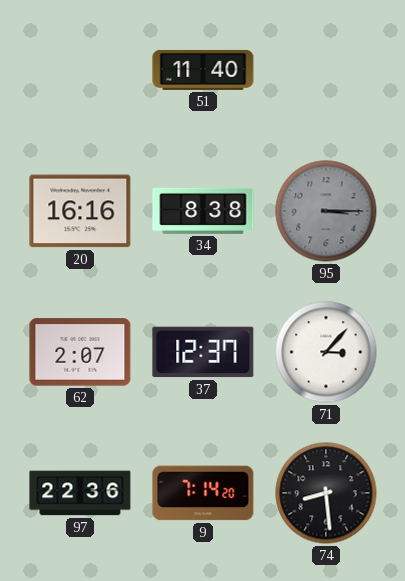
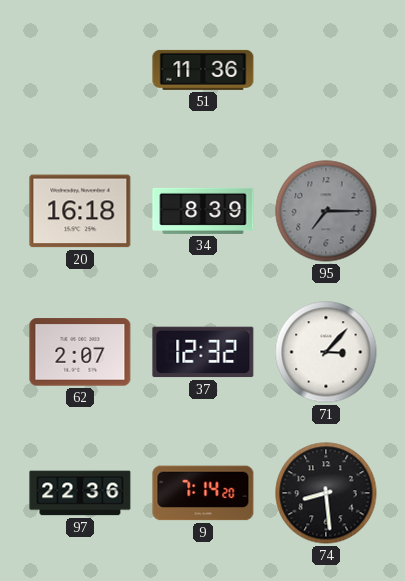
51: 11:40 -> 11:36 (203, 70)
20: 16:16 -> 16:18 (80, 211)
34: 8:38 -> 8:39 (203, 211)
95: 3:15 -> 7:15 (326, 211)
37: 12:37 -> 12:32 (203, 352)
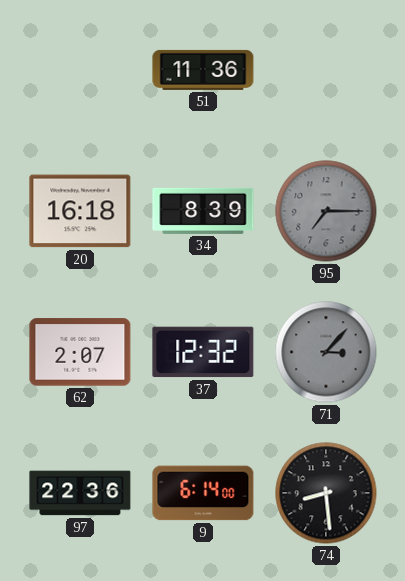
71 dial: white -> grey (326, 352)
9: 7:14 -> 6:14 (203, 493)
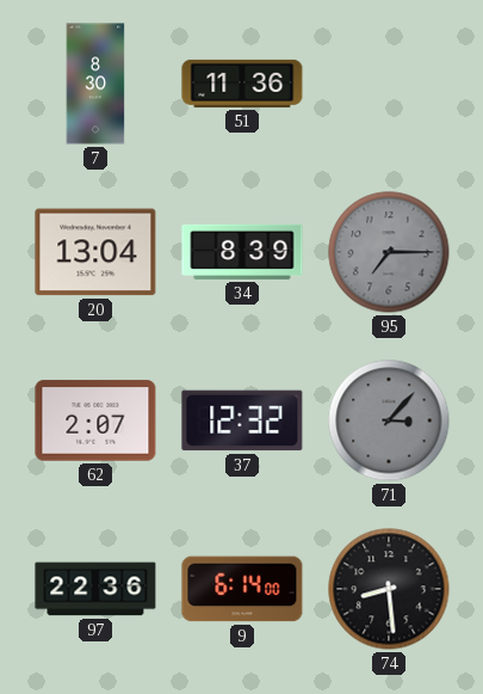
7: none -> 8:30 (95, 84)
20: 16:18 -> 13:04 (95, 252)
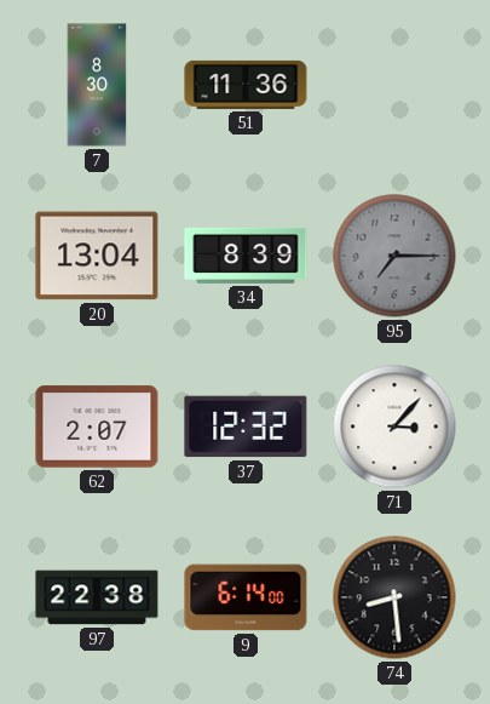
71 dial: grey -> white (394, 427)
97: 22:36 -> 22:38 (97, 597)
